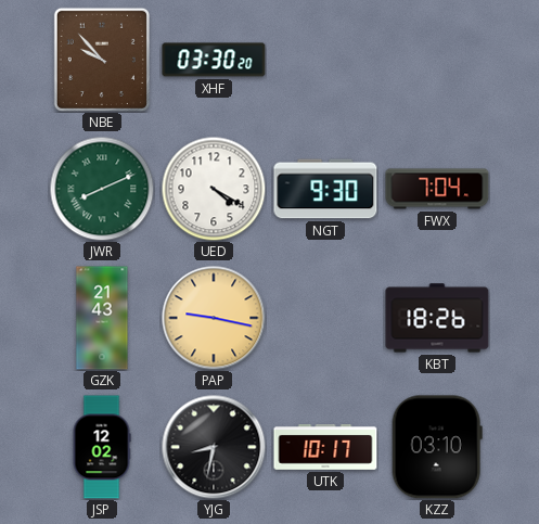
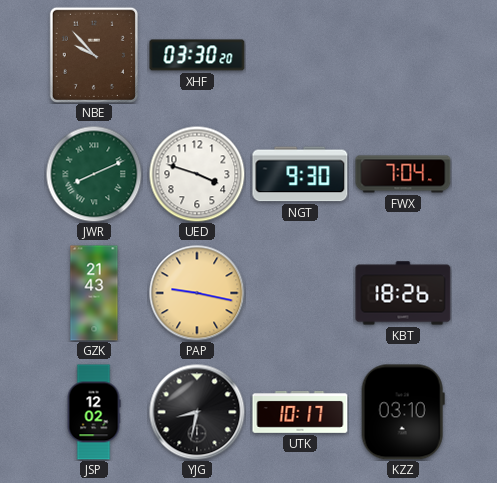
UED: 4:20 -> 3:48 (197, 174)
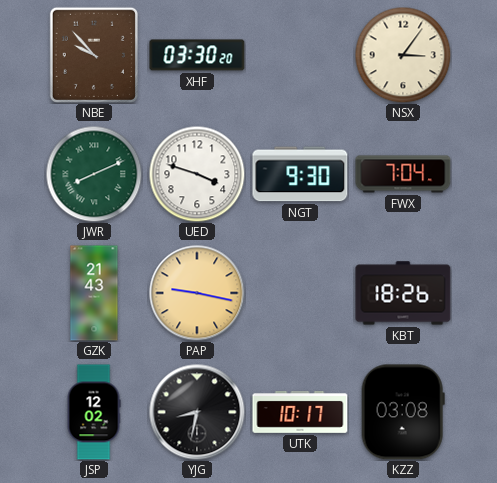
NSX: none -> 3:06 (403, 55)
KZZ: 03:10 -> 03:08 (403, 412)
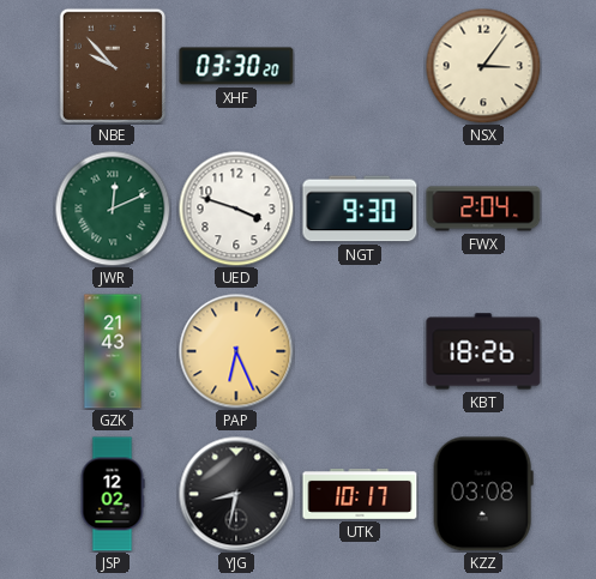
JWR: 8:11 -> 12:11 (113, 209)
FWX: 7:04 -> 2:04 (483, 209)
PAP: 9:17 -> 6:26 (236, 351)
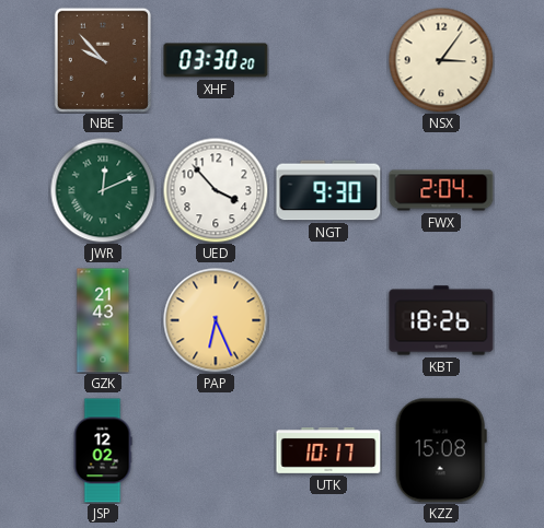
UED: 3:48 -> 3:53 (216, 190)
YJG: 8:32 -> none (236, 494)
KZZ: 03:08 -> 15:08 (441, 450)
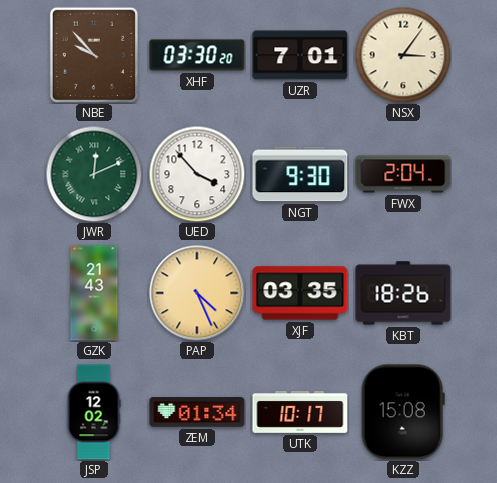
UZR: none -> 7:01 (300, 55)
PAP: 6:26 -> 4:26 (197, 293)
XJF: none -> 03:35 (300, 293)
ZEM: none -> 01:34 (197, 412)
